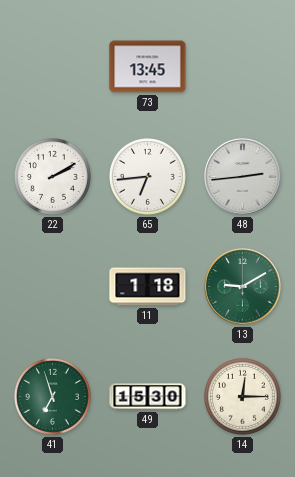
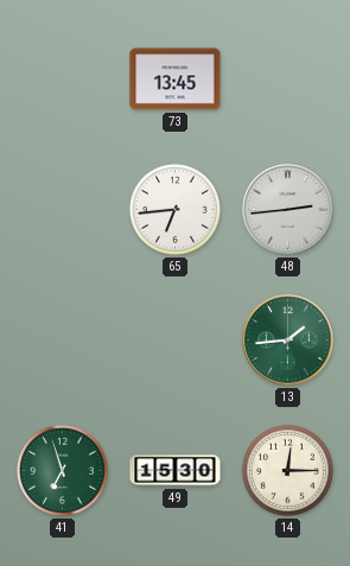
22: 2:10 -> none (52, 176)
11: 1:18 -> none (148, 287)
13: 9:10 -> 1:44 (288, 341)
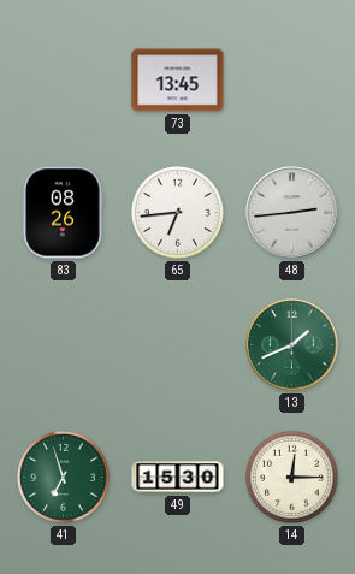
83: none -> 08:26 (63, 213)
13: 1:44 -> 1:41 (292, 345)
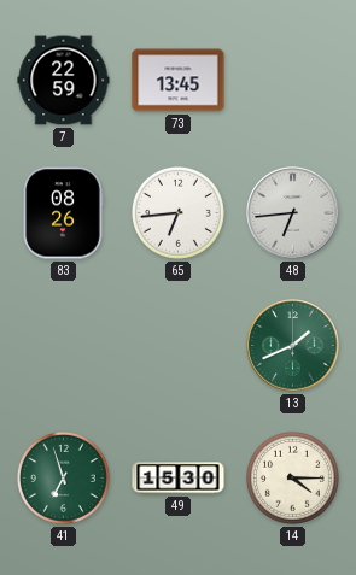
7: none -> 22:59 (64, 81)
48: 2:44 -> 6:44 (293, 213)
14: 12:15 -> 4:15 (292, 477)
